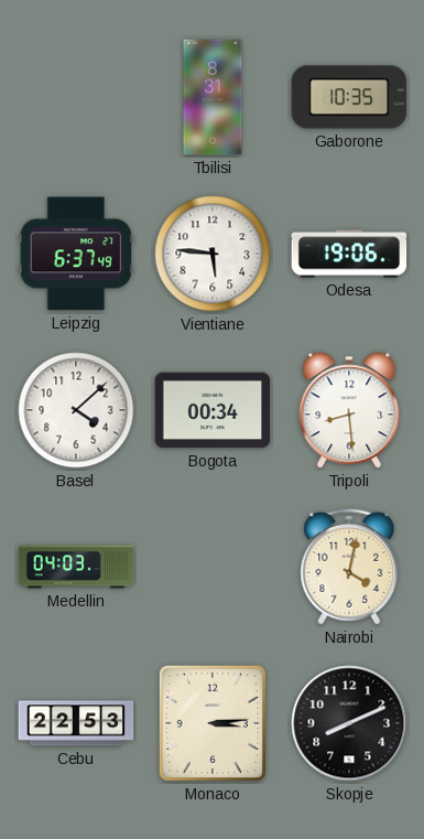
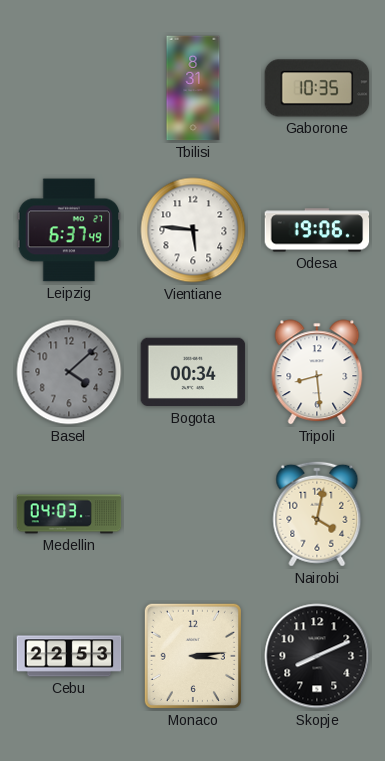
Basel dial: white -> grey (69, 372)
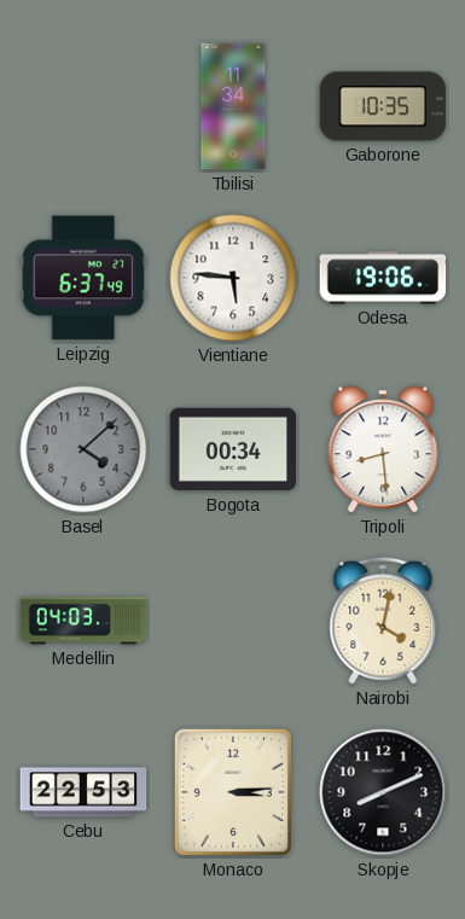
Tbilisi: 8:31 -> 11:34 (233, 106)
